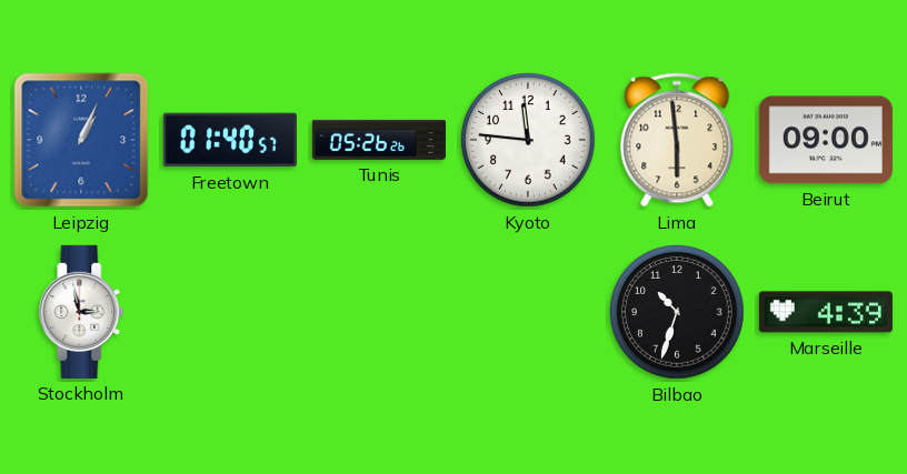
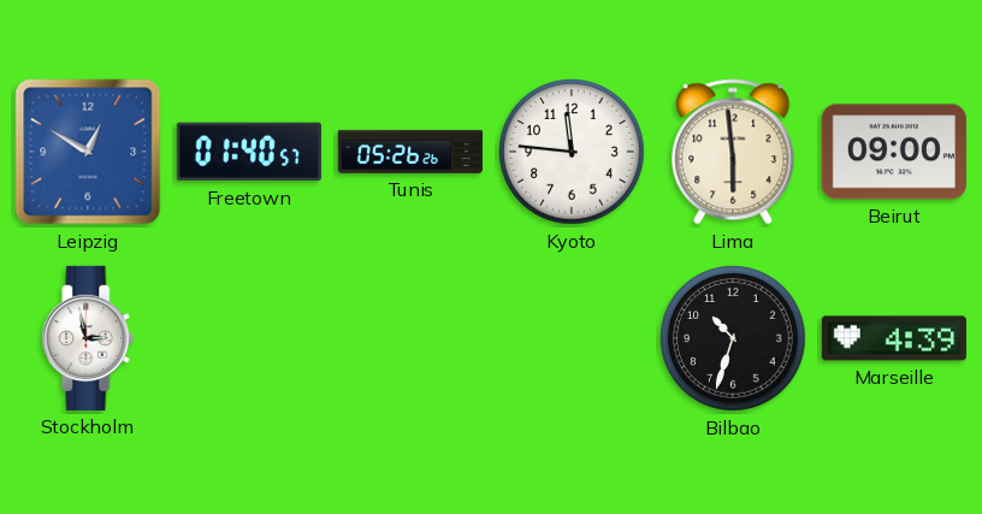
Leipzig: 1:04 -> 12:50 (88, 152)
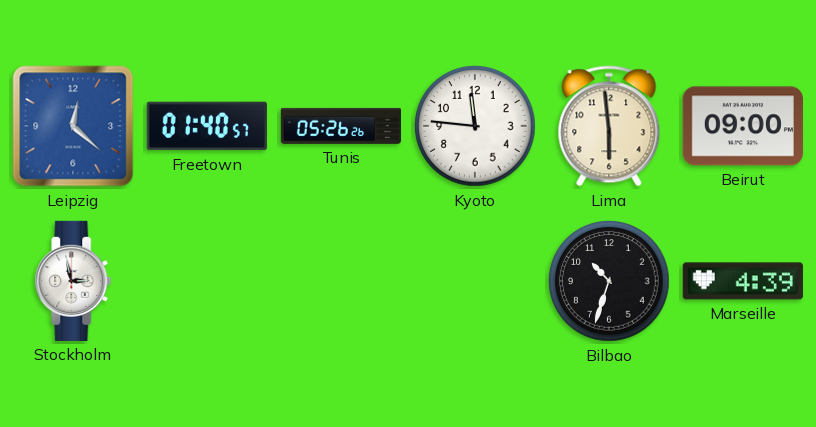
Leipzig: 12:50 -> 12:22 (73, 126)
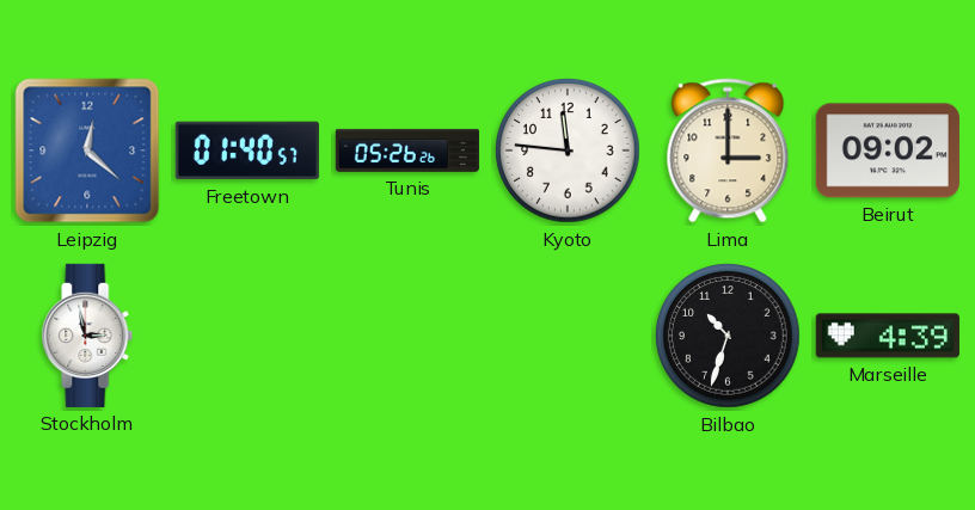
Lima: 5:59 -> 3:00 (728, 150)
Beirut: 09:00 -> 09:02 (888, 150)
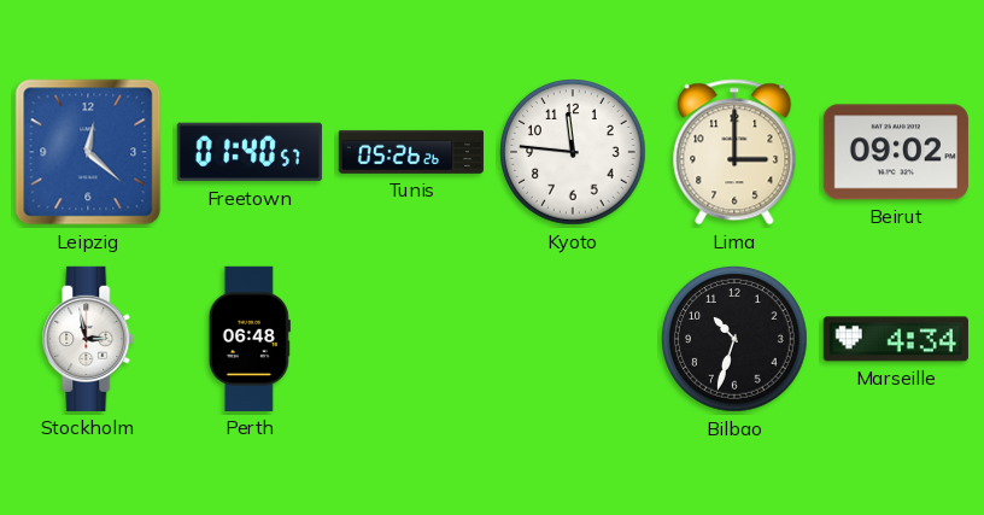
Perth: none -> 06:48 (250, 339)
Marseille: 4:39 -> 4:34 (896, 339)
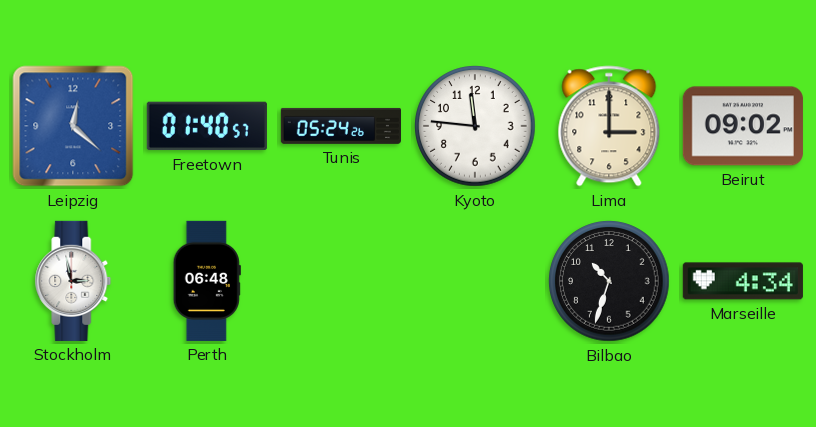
Tunis: 05:26 -> 05:24 (341, 126)
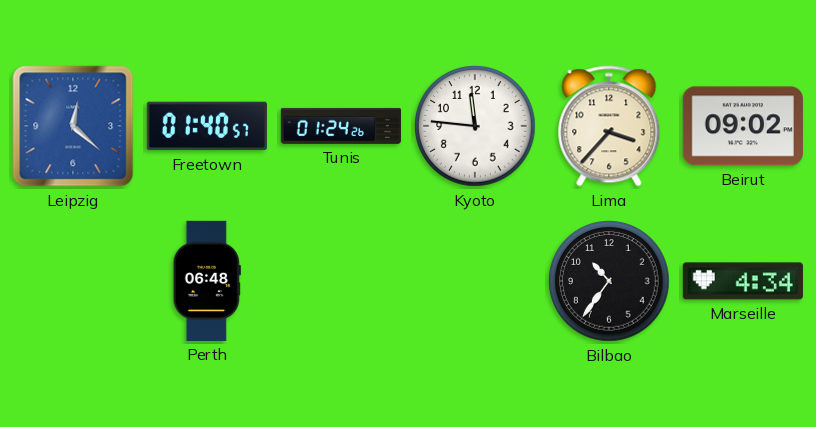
Tunis: 05:24 -> 01:24 (341, 126)
Lima: 3:00 -> 3:37 (609, 126)
Stockholm: 2:58 -> none (73, 281)
Bilbao: 10:33 -> 10:36 (609, 281)
